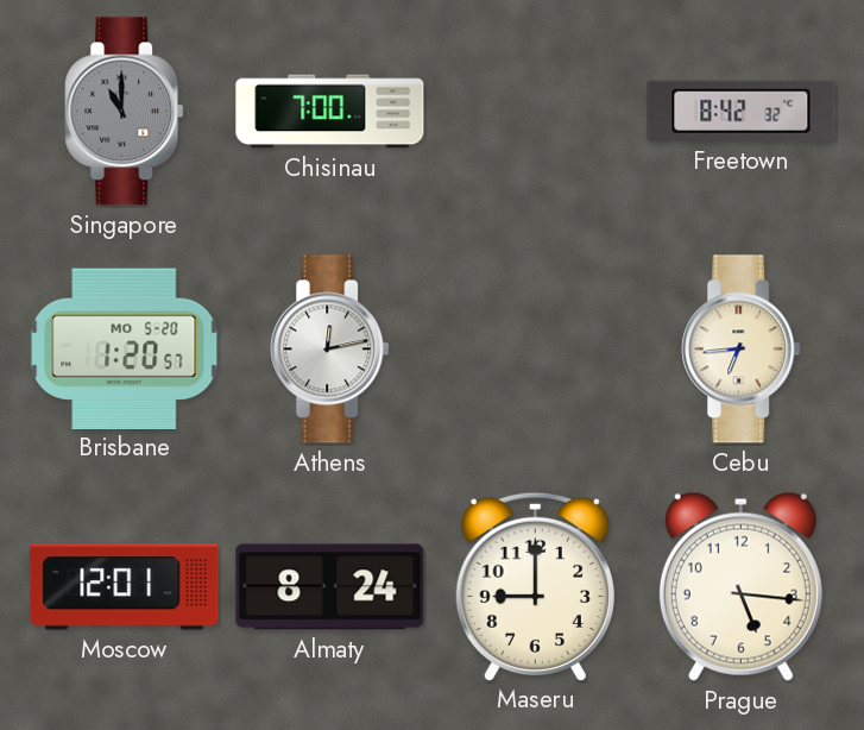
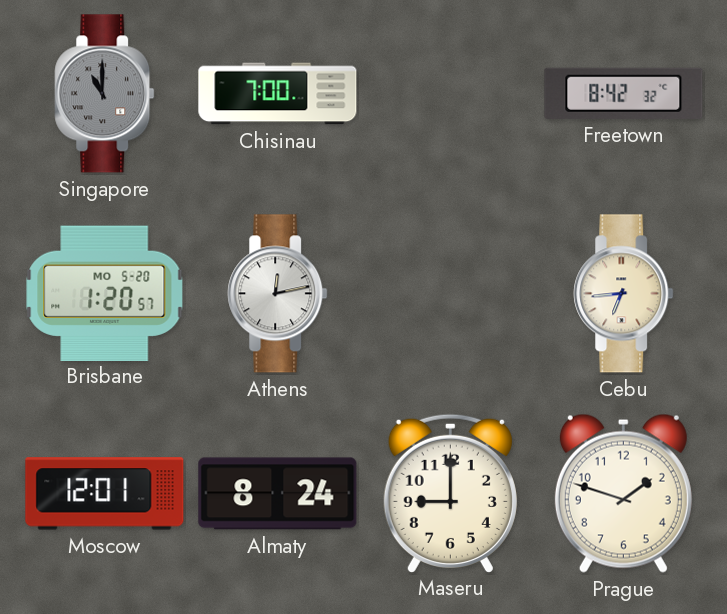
Prague: 5:16 -> 1:48 (623, 493)
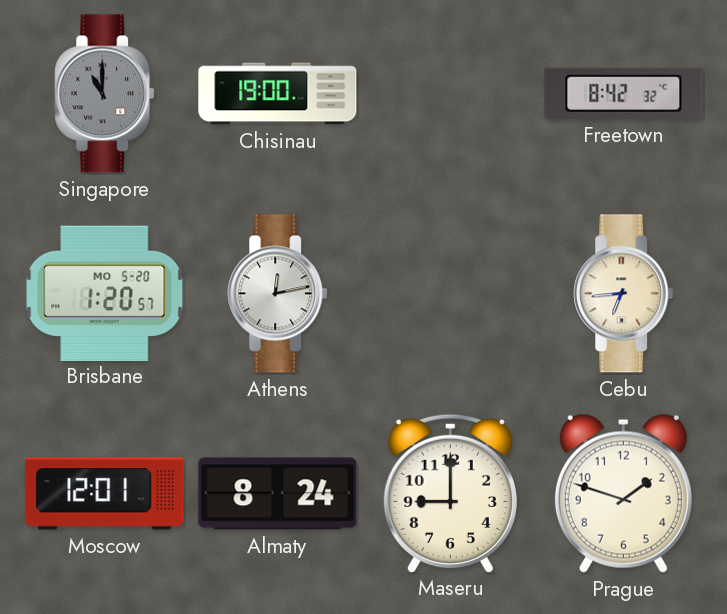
Chisinau: 7:00 -> 19:00 (278, 94)
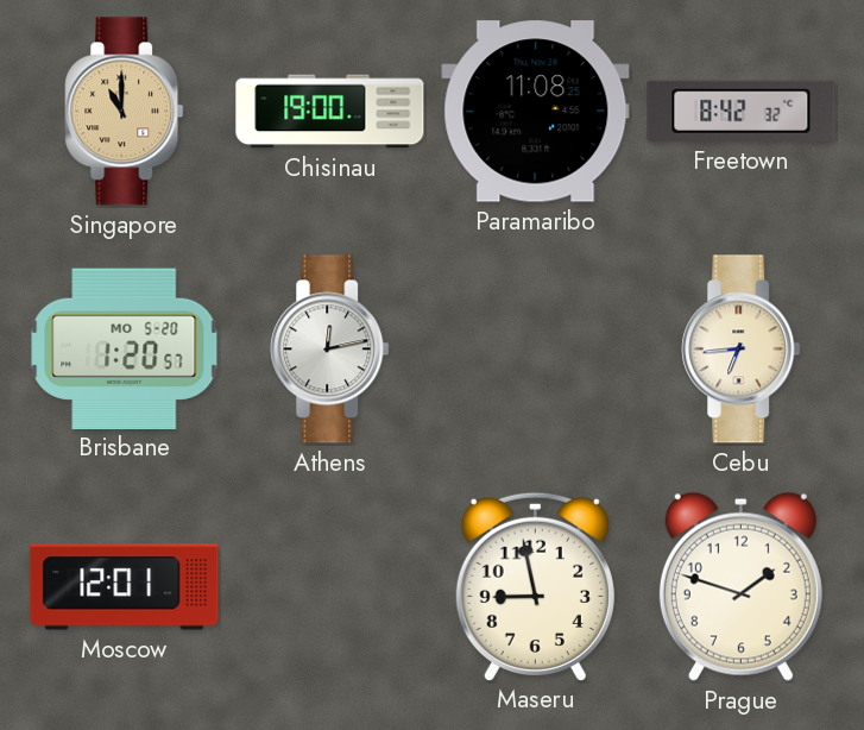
Singapore dial: grey -> champagne (125, 112)
Paramaribo: none -> 11:08 (536, 112)
Almaty: 8:24 -> none (278, 494)
Maseru: 9:00 -> 8:58 (535, 586)
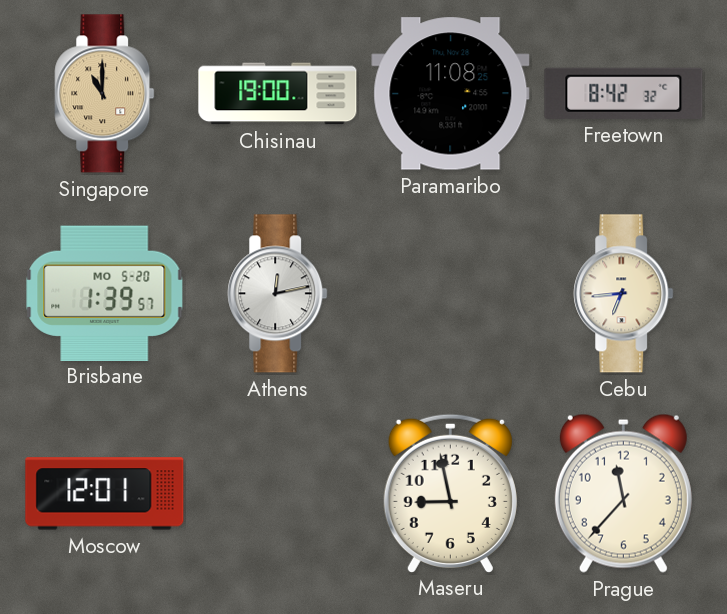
Brisbane: 1:20 -> 1:39 (105, 293)
Prague: 1:48 -> 11:37 (623, 493)
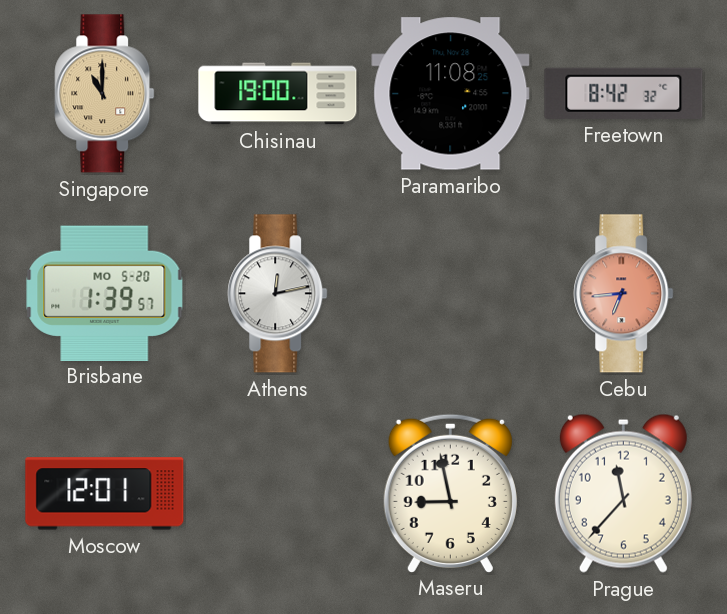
Cebu dial: cream -> salmon (624, 294)
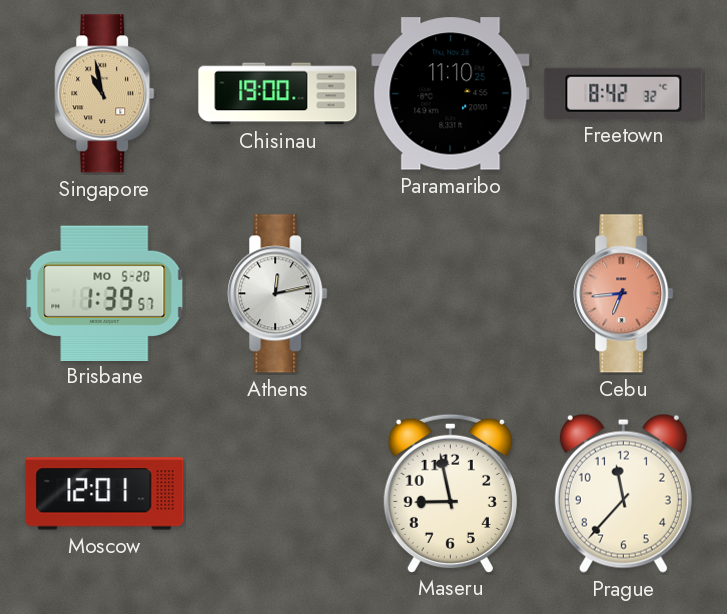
Singapore: 11:00 -> 10:58 (105, 94)
Paramaribo: 11:08 -> 11:10 (451, 94)
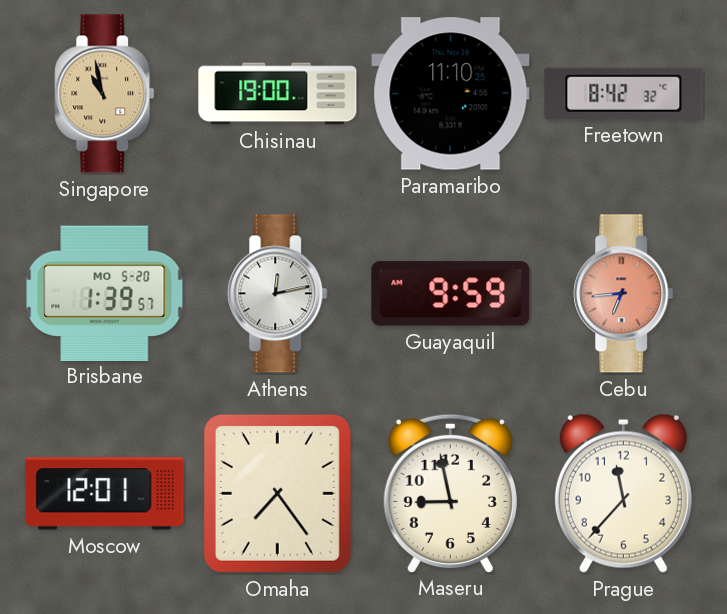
Guayaquil: none -> 9:59 (451, 294)
Omaha: none -> 7:24 (277, 493)
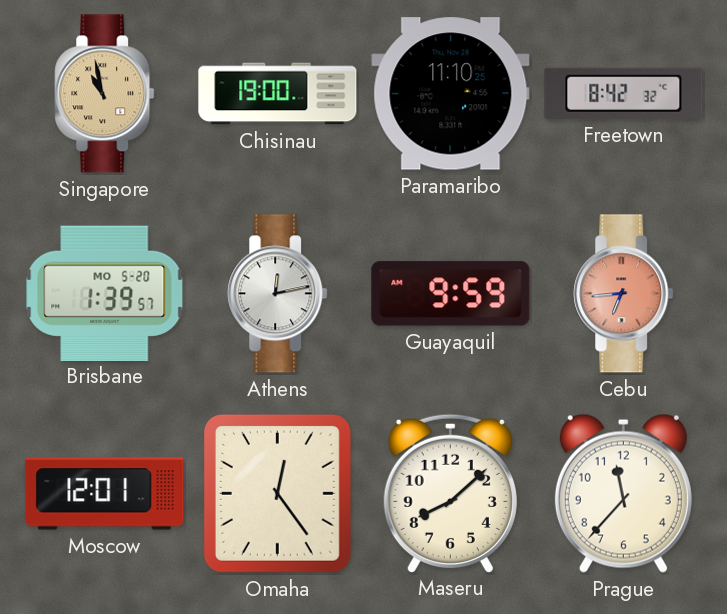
Omaha: 7:24 -> 12:24 (277, 493)
Maseru: 8:58 -> 8:08 (450, 493)
